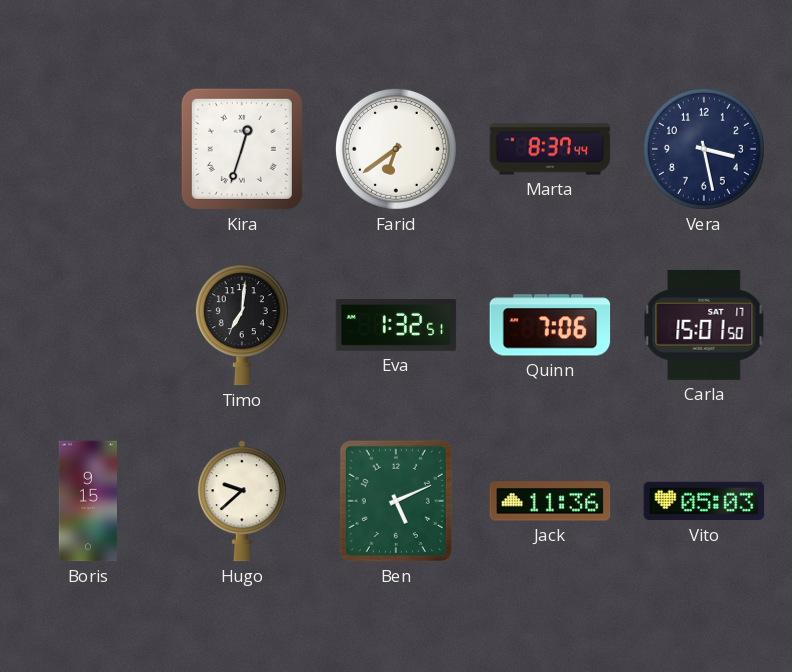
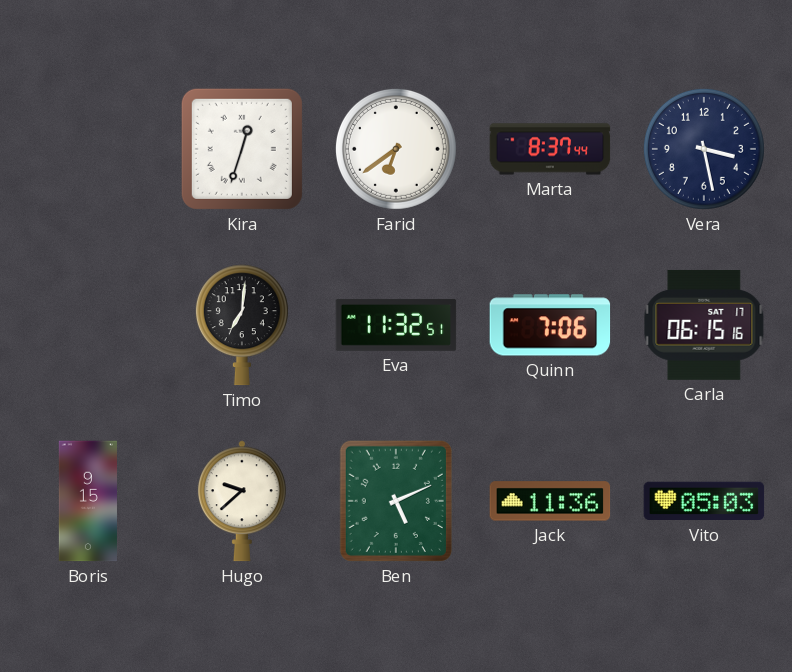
Eva: 1:32 -> 11:32 (396, 325)
Carla: 15:01 -> 06:15 (704, 325)
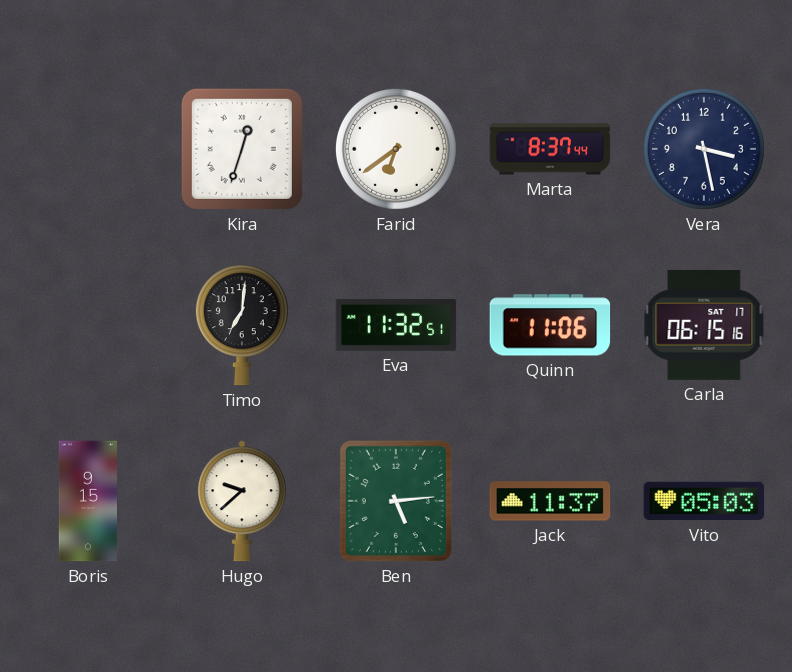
Quinn: 7:06 -> 11:06 (550, 325)
Ben: 5:11 -> 5:14 (396, 501)
Jack: 11:36 -> 11:37 (550, 501)
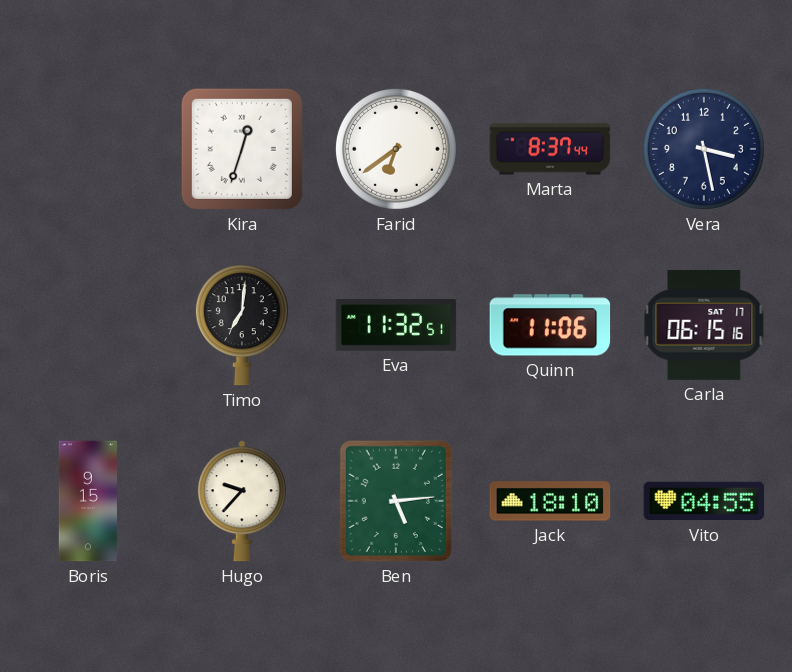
Hugo: 9:38 -> 9:37 (242, 501)
Jack: 11:37 -> 18:10 (550, 501)
Vito: 05:03 -> 04:55 (704, 501)
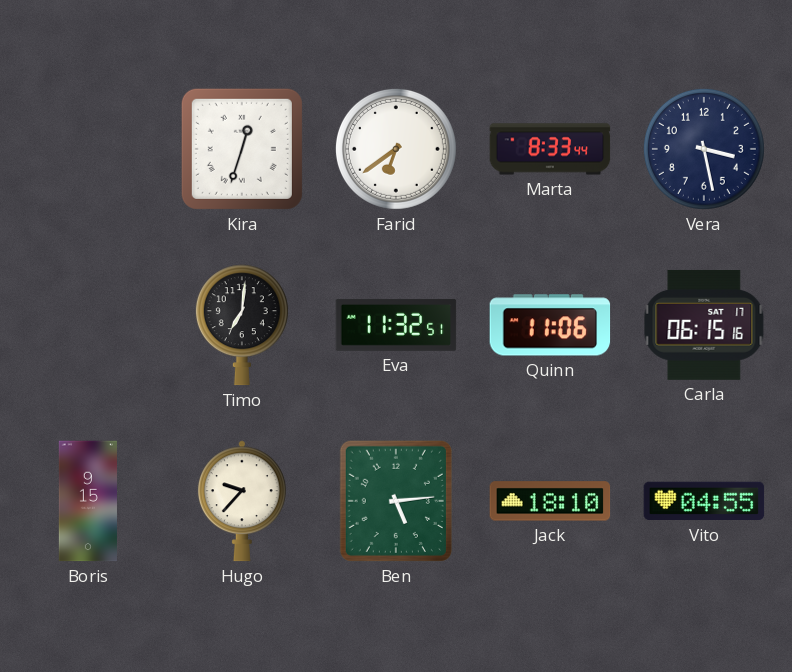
Marta: 8:37 -> 8:33 (550, 149)
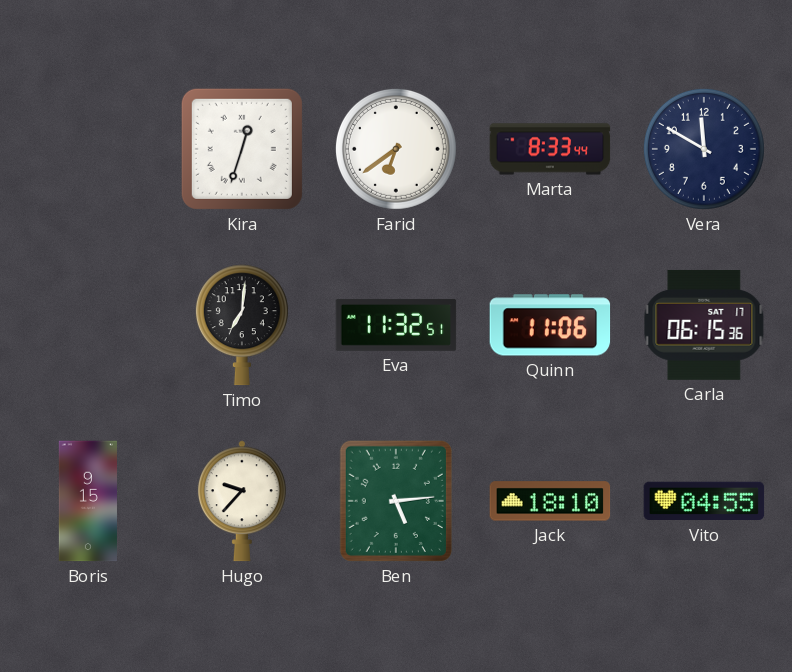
Vera: 3:28 -> 11:50 (704, 149)
Carla: 06:15:16 -> 06:15:36 (704, 325)
